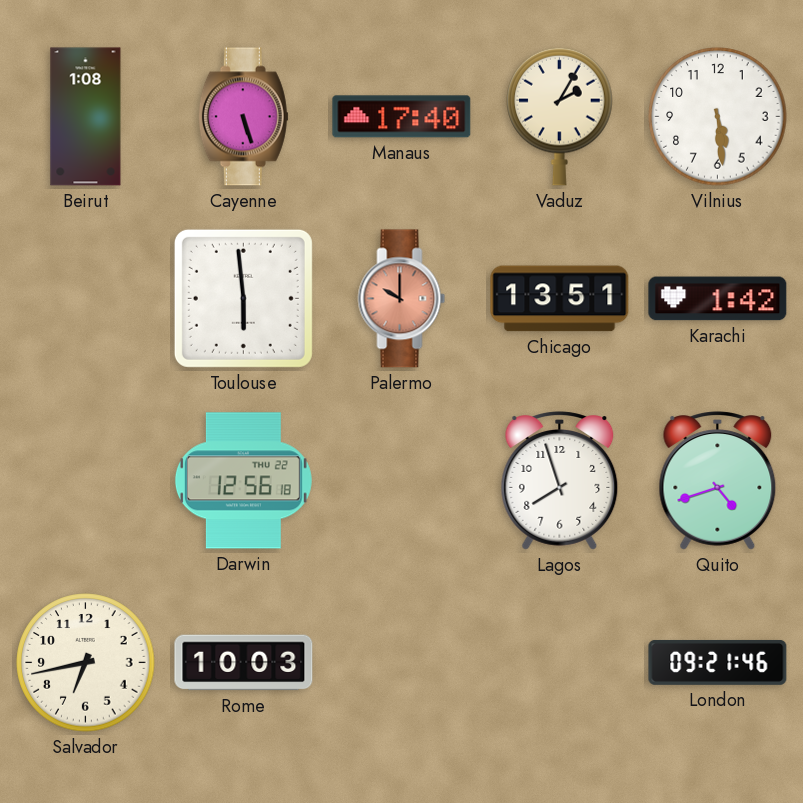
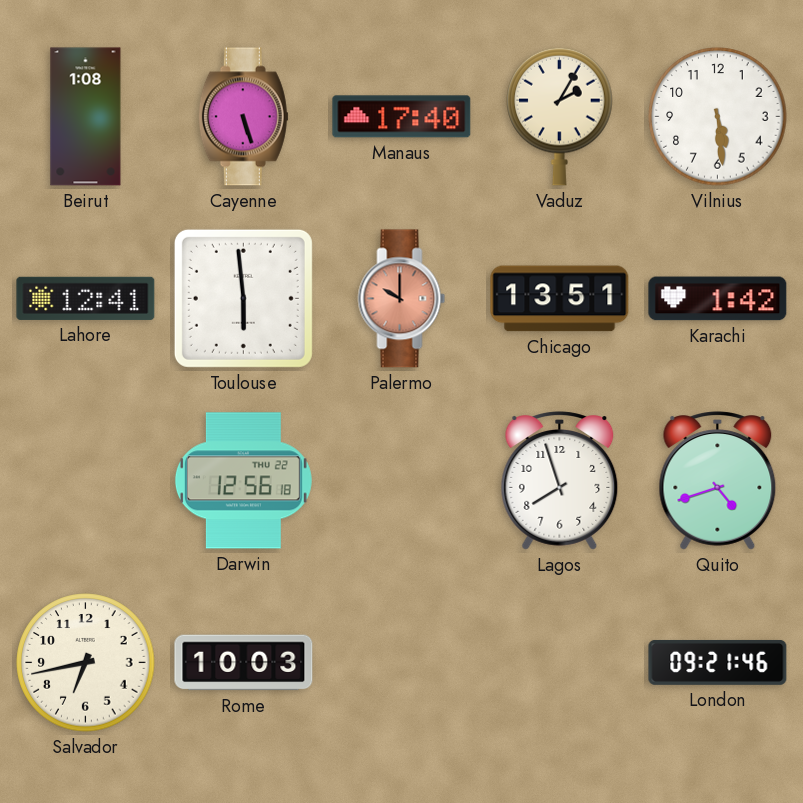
Lahore: none -> 12:41 (86, 298)
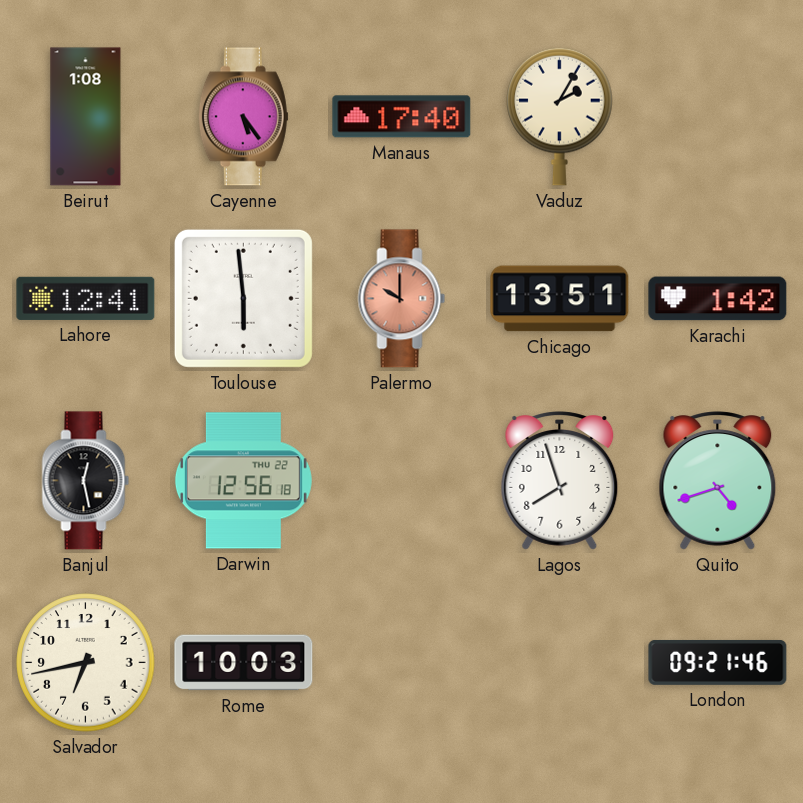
Cayenne: 5:27 -> 5:24 (243, 117)
Vilnius: 5:29 -> none (718, 117)
Banjul: none -> 12:28 (86, 481)
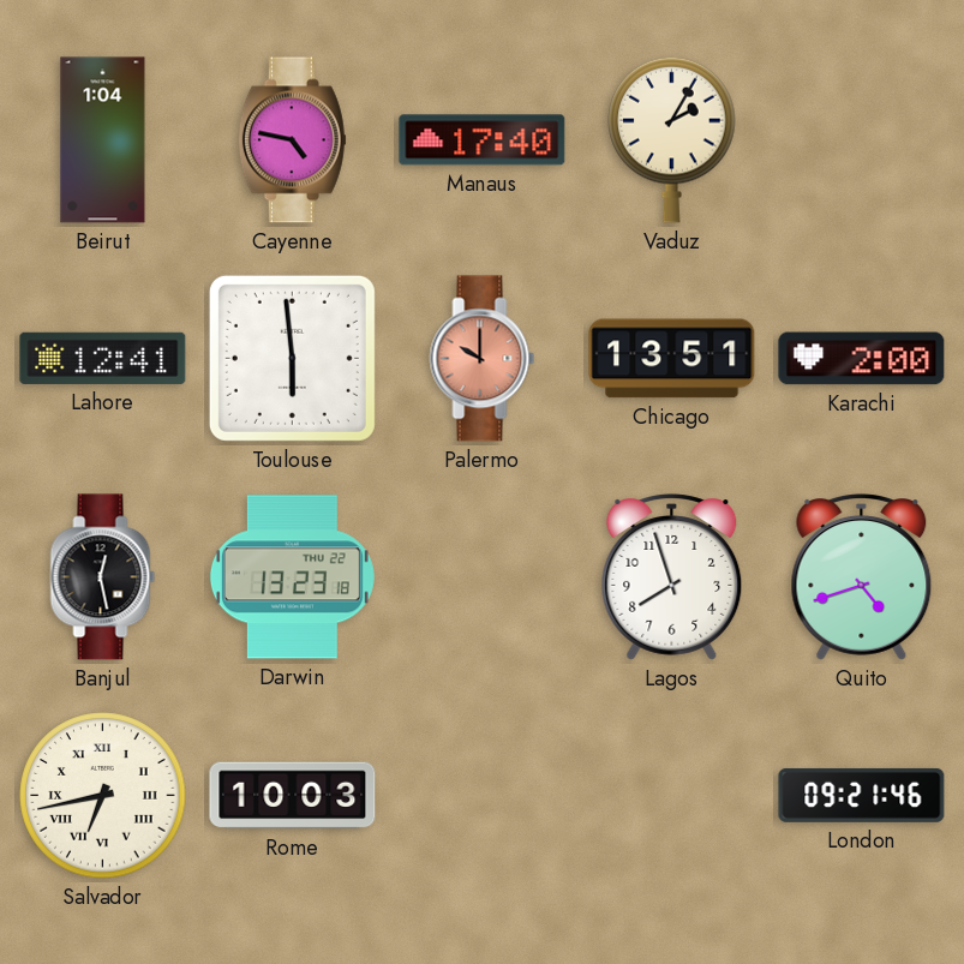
Beirut: 1:08 -> 1:04 (103, 140)
Cayenne: 5:24 -> 4:47 (292, 140)
Karachi: 1:42 -> 2:00 (862, 359)
Darwin: 12:56 -> 13:23 (292, 577)
Salvador numerals: Arabic -> Roman (103, 796)
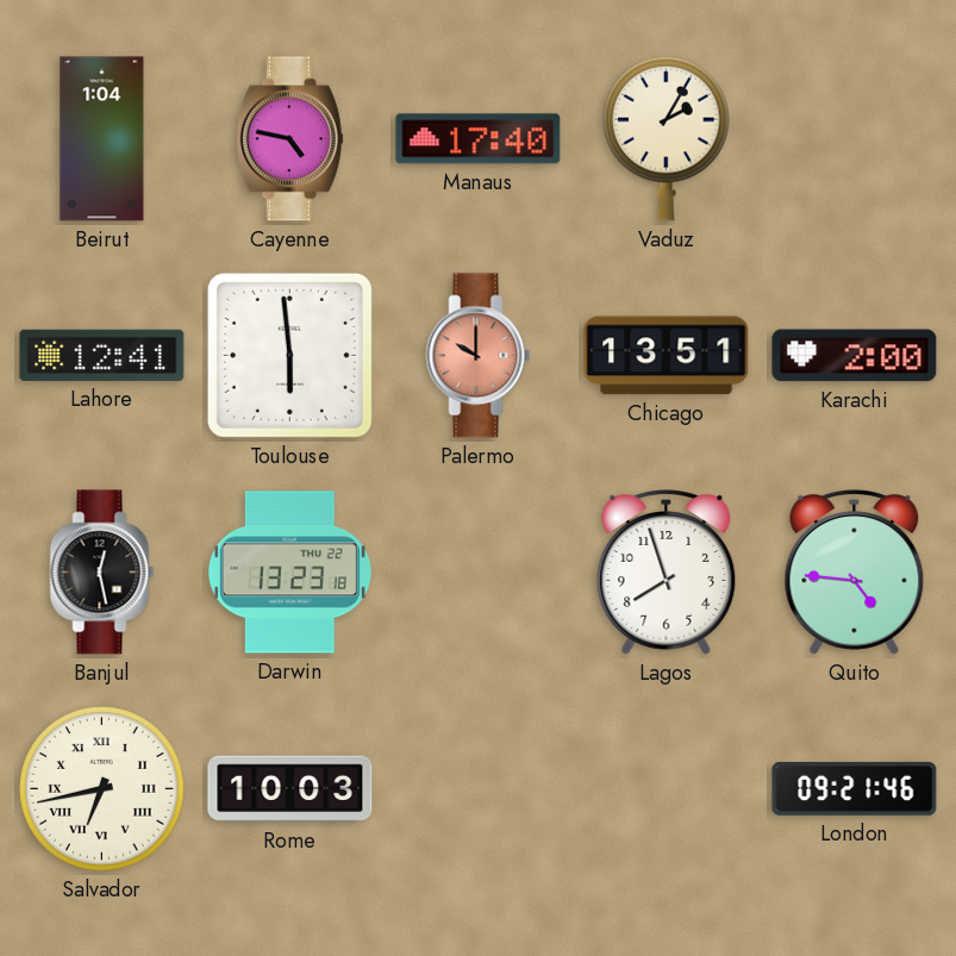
Quito: 4:42 -> 4:46 (855, 573)
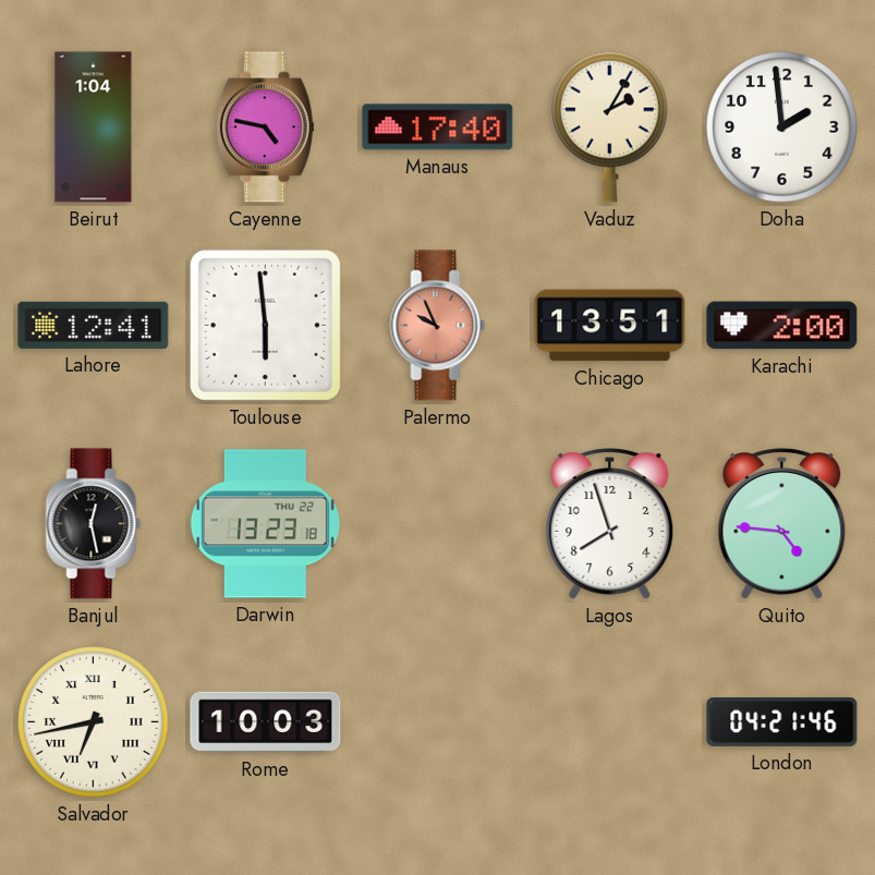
Doha: none -> 1:59 (782, 127)
Palermo: 10:00 -> 9:56 (438, 326)
London: 09:21 -> 04:21 (782, 721)
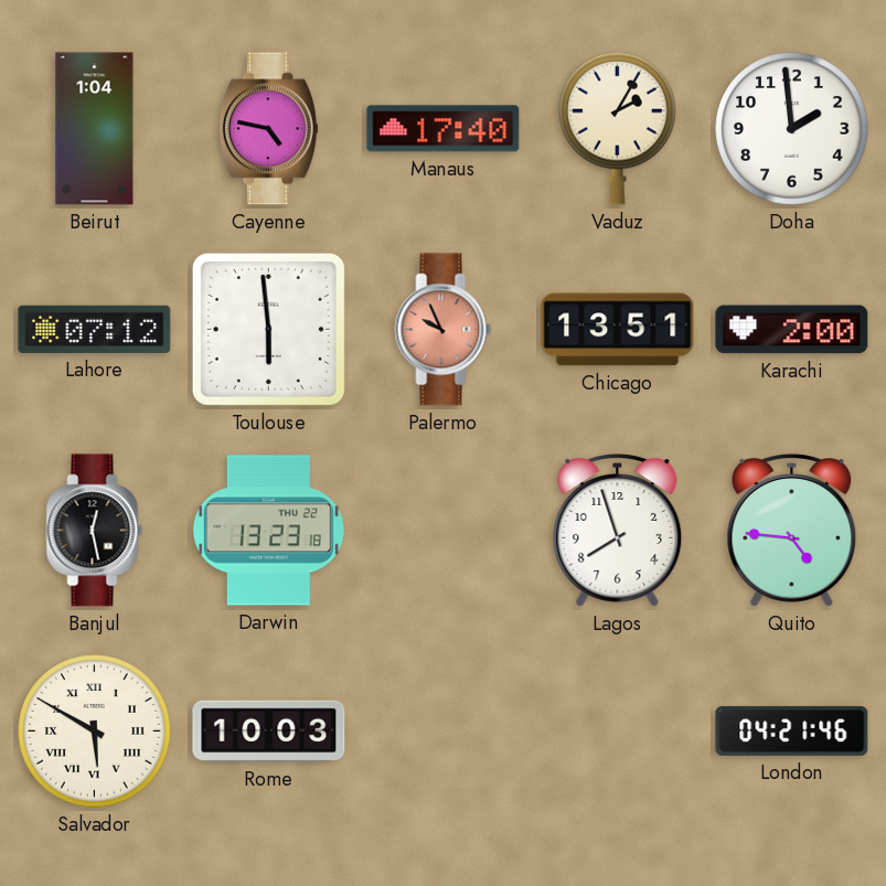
Lahore: 12:41 -> 07:12 (95, 329)
Salvador: 6:43 -> 5:50 (95, 732)
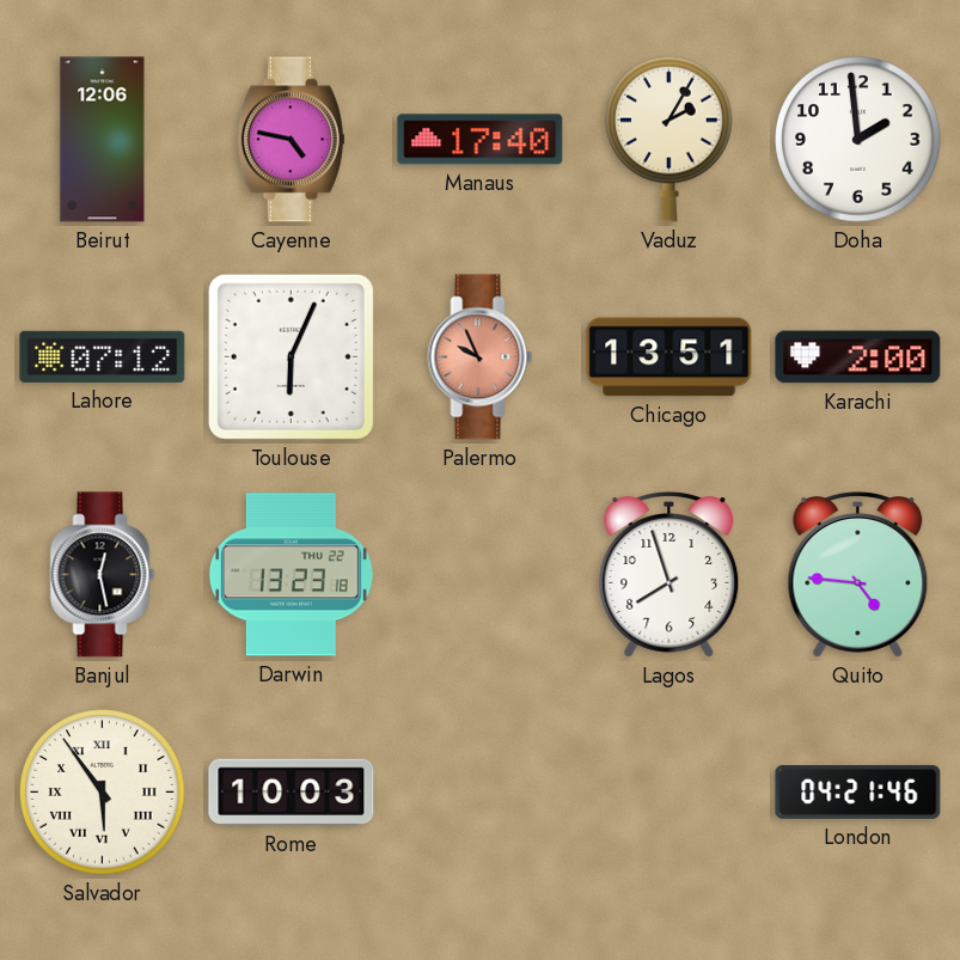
Beirut: 1:04 -> 12:06 (103, 140)
Toulouse: 5:59 -> 6:04 (291, 356)
Salvador: 5:50 -> 5:54 (103, 793)
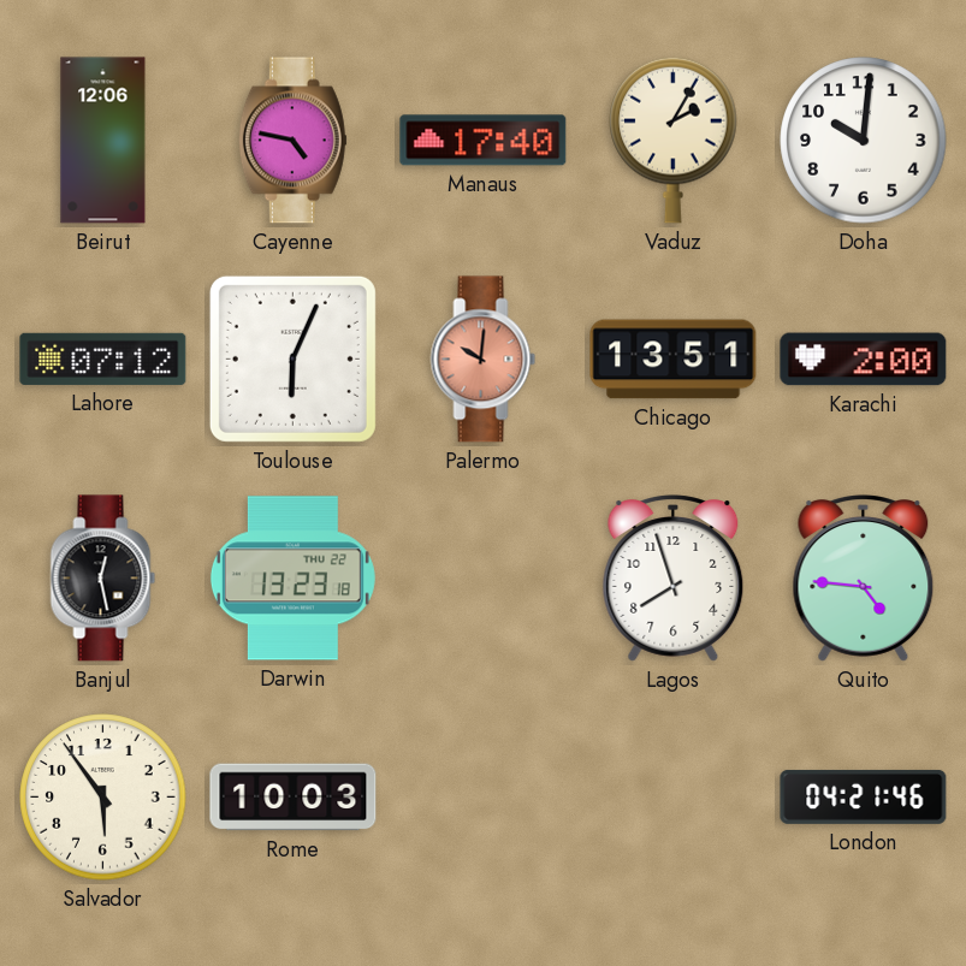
Doha: 1:59 -> 10:01 (864, 141)
Palermo: 9:56 -> 10:01 (484, 360)
Salvador numerals: Roman -> Arabic (103, 798)
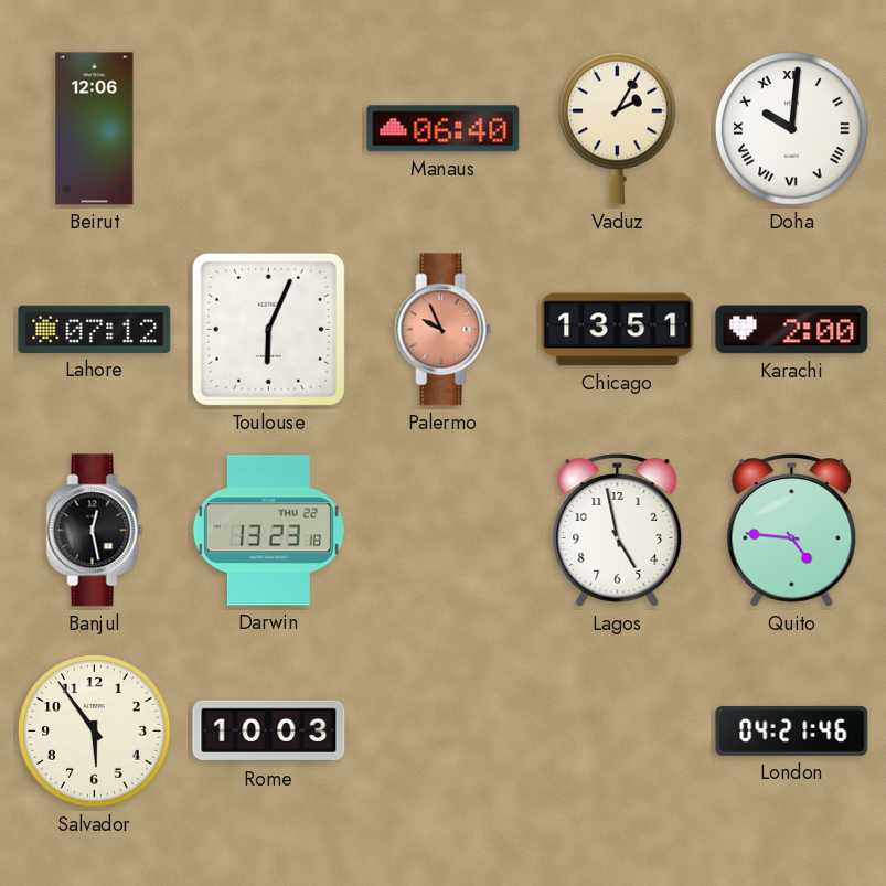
Cayenne: 4:47 -> none (292, 141)
Manaus: 17:40 -> 06:40 (444, 129)
Doha numerals: Arabic -> Roman (792, 129)
Palermo: 10:01 -> 9:56 (444, 330)
Lagos: 7:57 -> 4:58 (618, 531)
